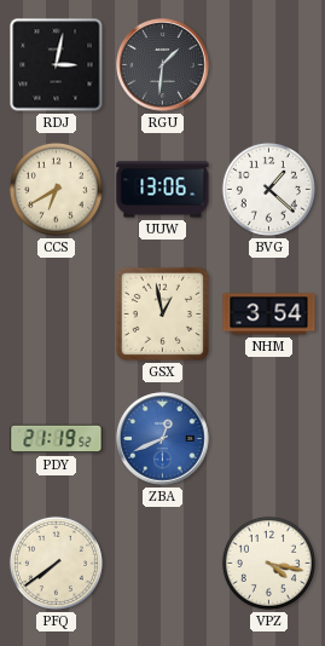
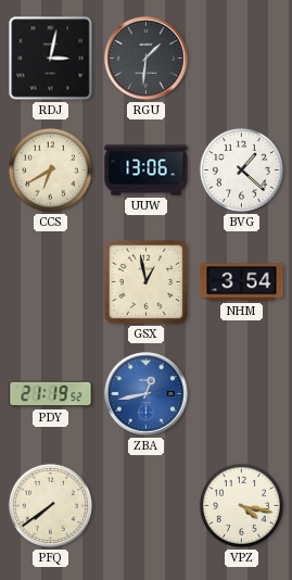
ZBA: 12:41 -> 12:43 (147, 394)
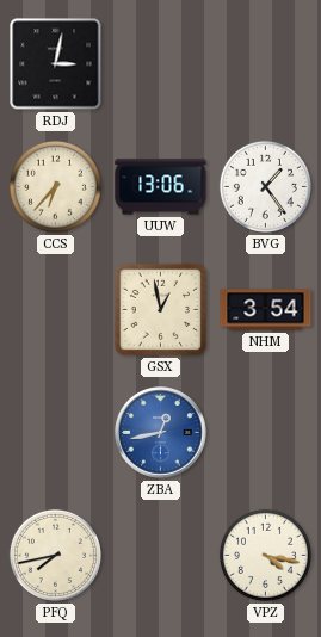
RGU: 1:31 -> none (147, 59)
CCS: 6:40 -> 6:37 (55, 186)
BVG: 1:22 -> 1:24 (265, 186)
PDY: 21:19 -> none (51, 394)
PFQ: 7:39 -> 7:43 (55, 555)
